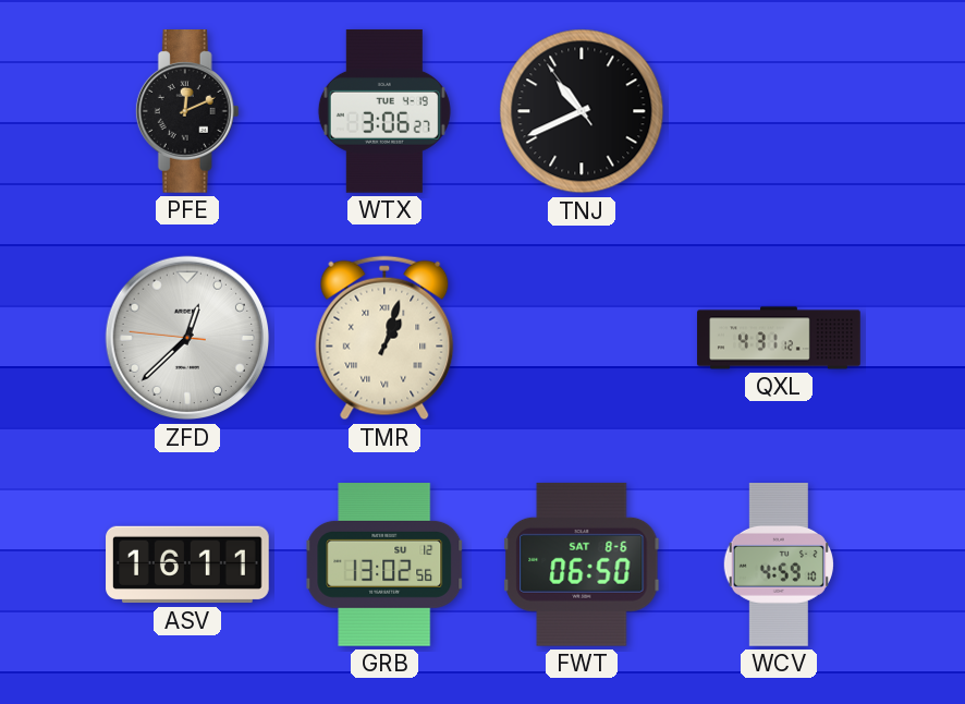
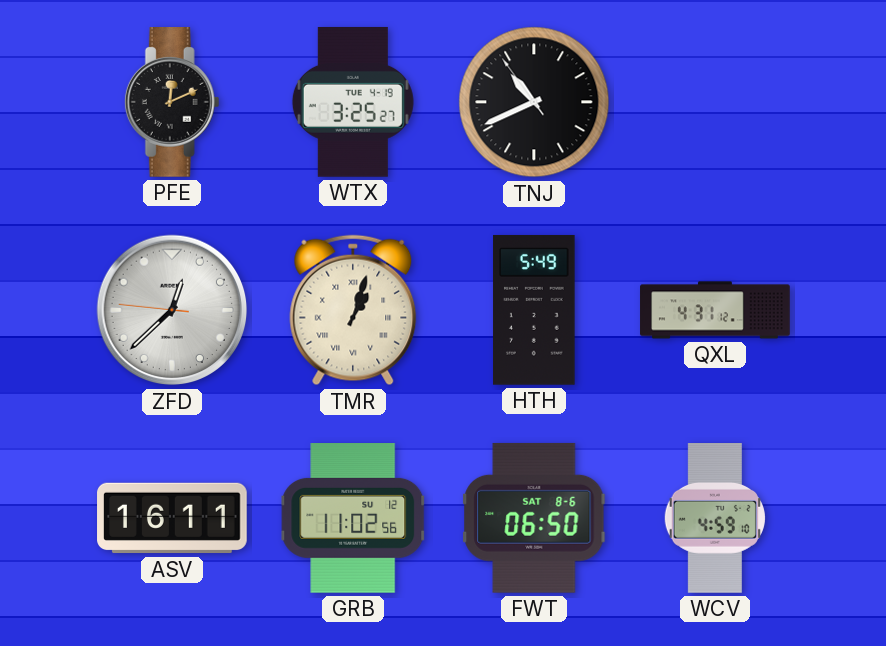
WTX: 3:06 -> 3:25 (353, 102)
HTH: none -> 5:49 (534, 310)
GRB: 13:02 -> 11:02 (353, 519)
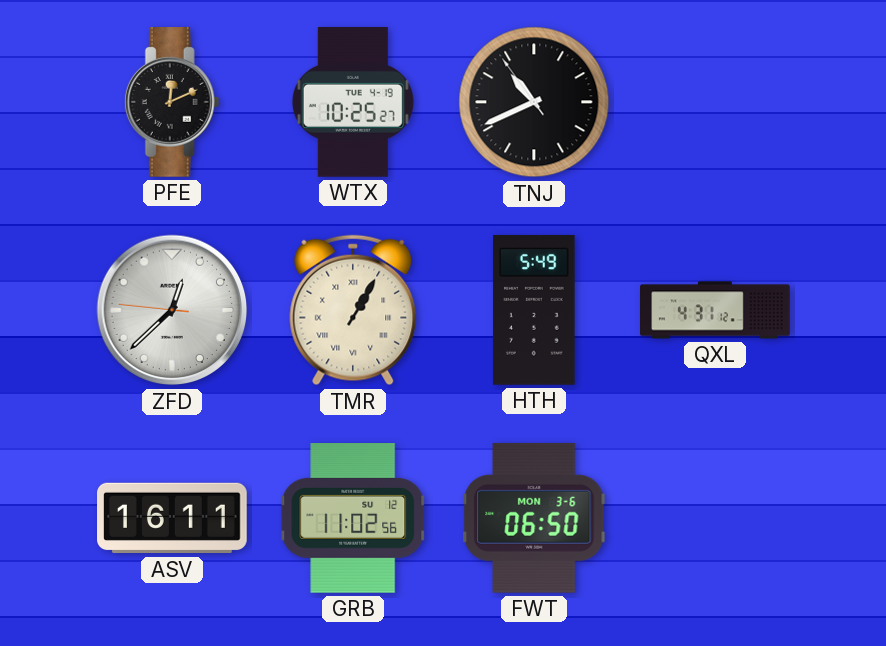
WTX: 3:25 -> 10:25 (353, 102)
TMR: 1:03 -> 1:05 (353, 310)
FWT date: SAT 8-6 -> MON 3-6 (534, 518)
WCV: 4:59 -> none (715, 519)
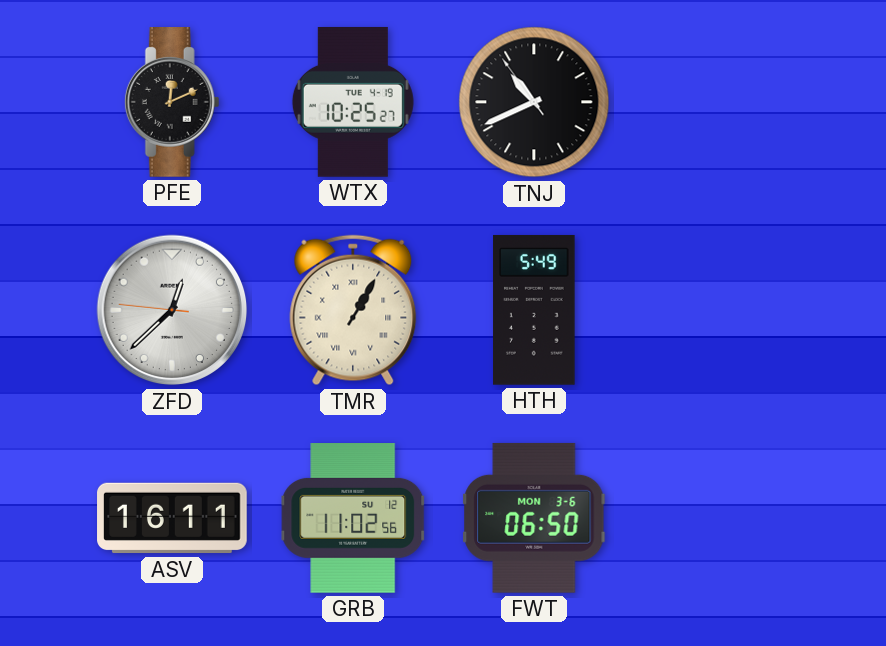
QXL: 4:31 -> none (715, 310)
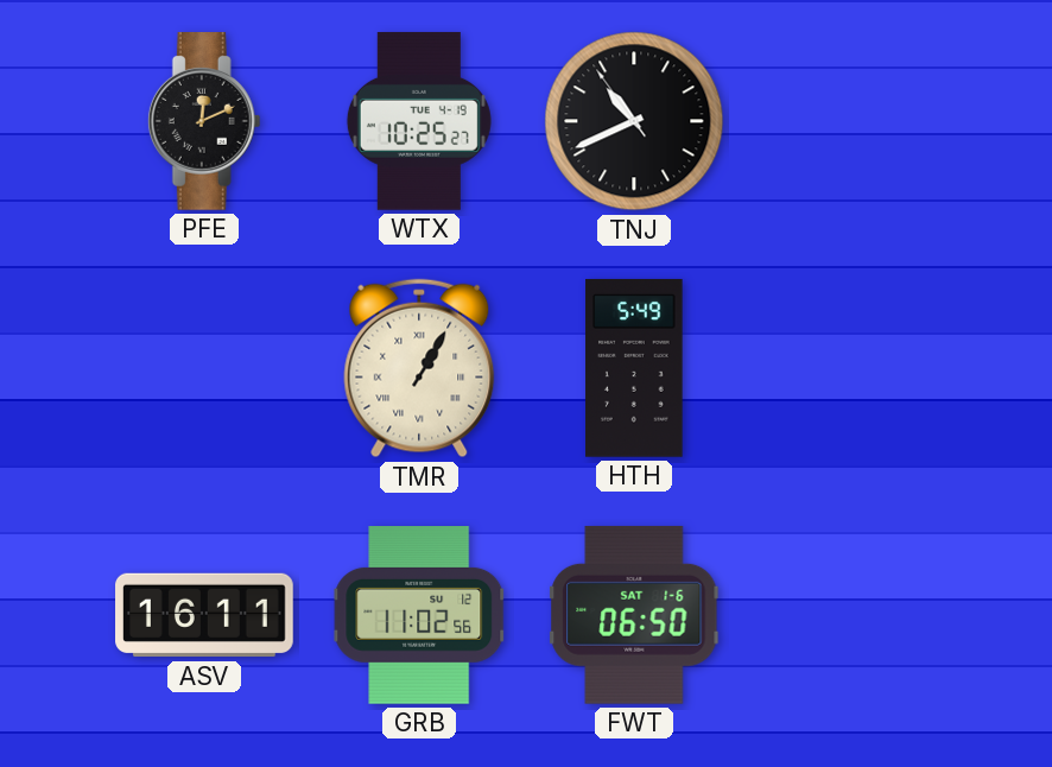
ZFD: 12:37 -> none (172, 310)
FWT date: MON 3-6 -> SAT 1-6 (634, 615)
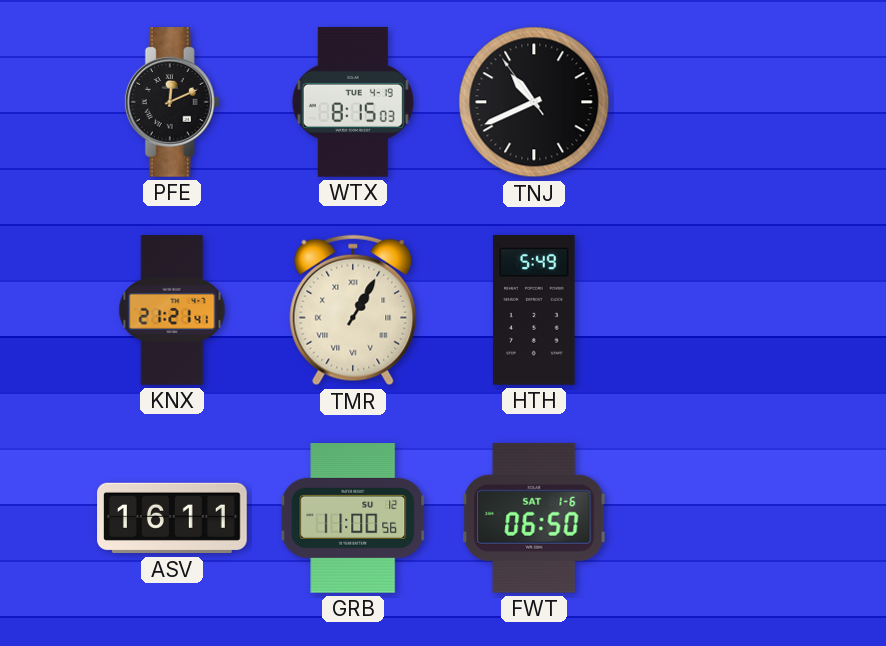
WTX: 10:25 -> 8:15 (353, 102)
KNX: none -> 21:21 (172, 310)
GRB: 11:02 -> 11:00 (353, 519)
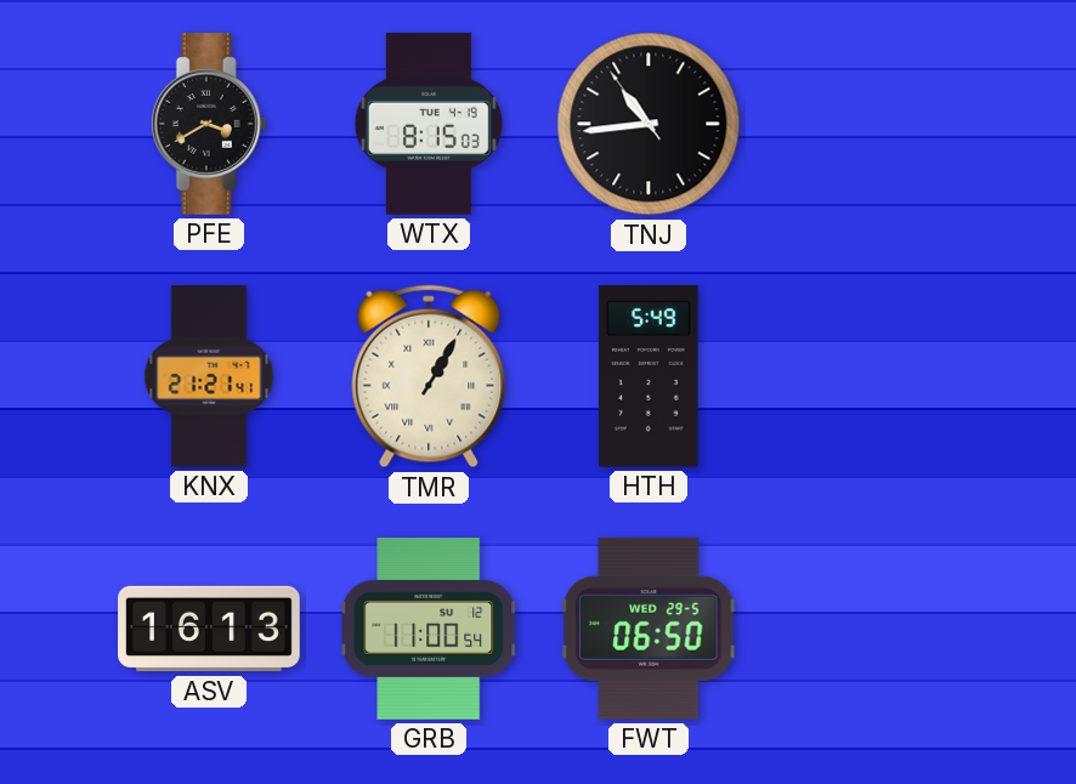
PFE: 12:11 -> 3:40 (209, 125)
TNJ: 10:40 -> 10:43 (649, 124)
ASV: 16:11 -> 16:13 (209, 629)
GRB: 11:00:56 -> 11:00:54 (429, 630)
FWT date: SAT 1-6 -> WED 29-5 (649, 629)
